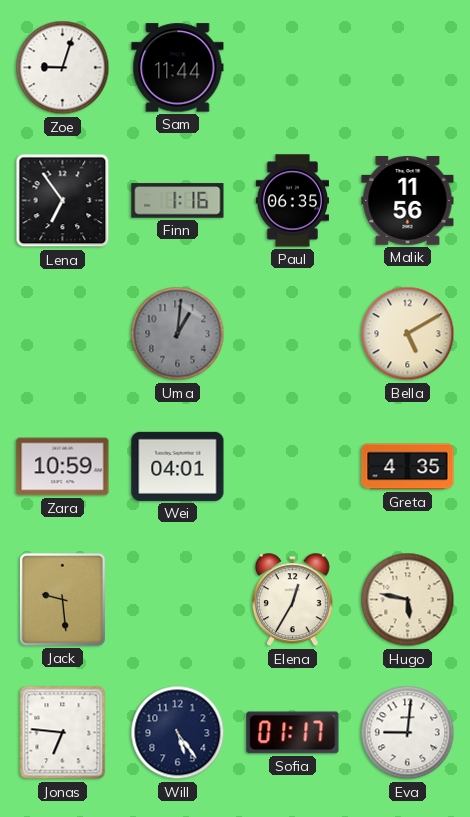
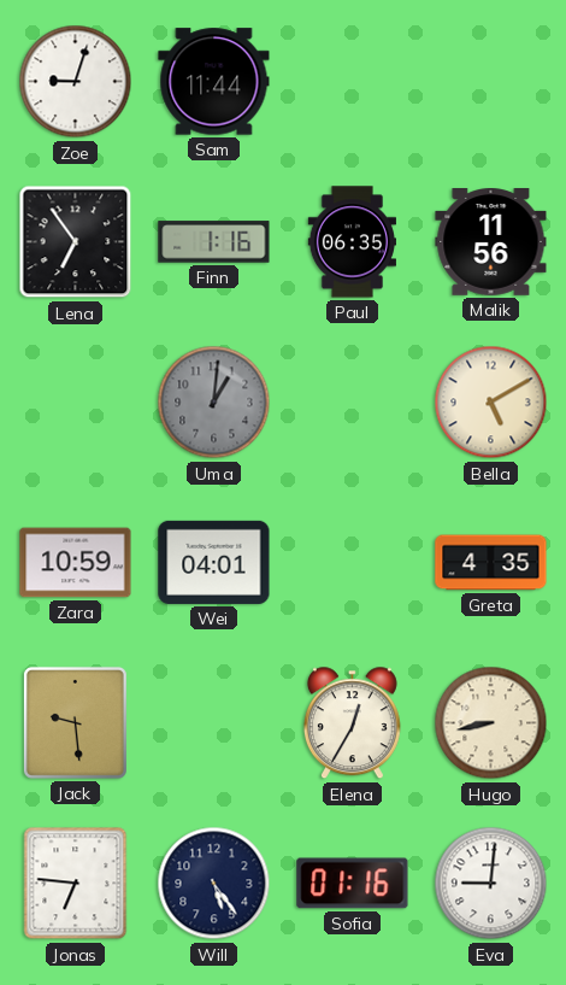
Hugo: 5:47 -> 8:43 (491, 723)
Sofia: 01:17 -> 01:16 (353, 884)
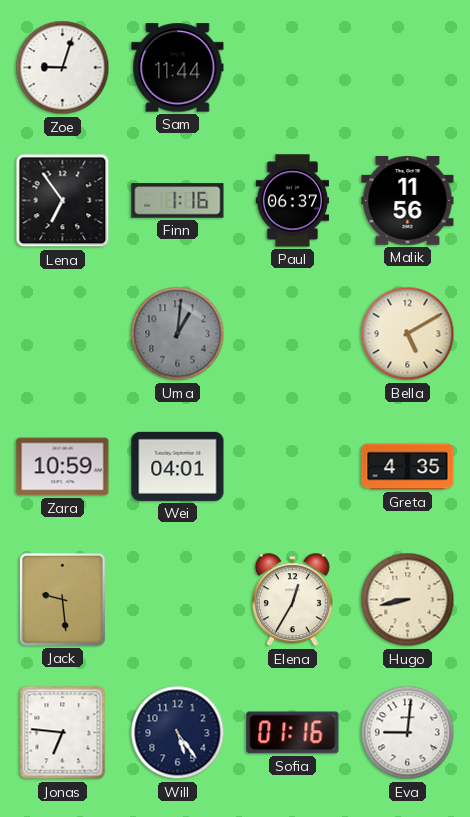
Paul: 06:35 -> 06:37 (292, 201)
